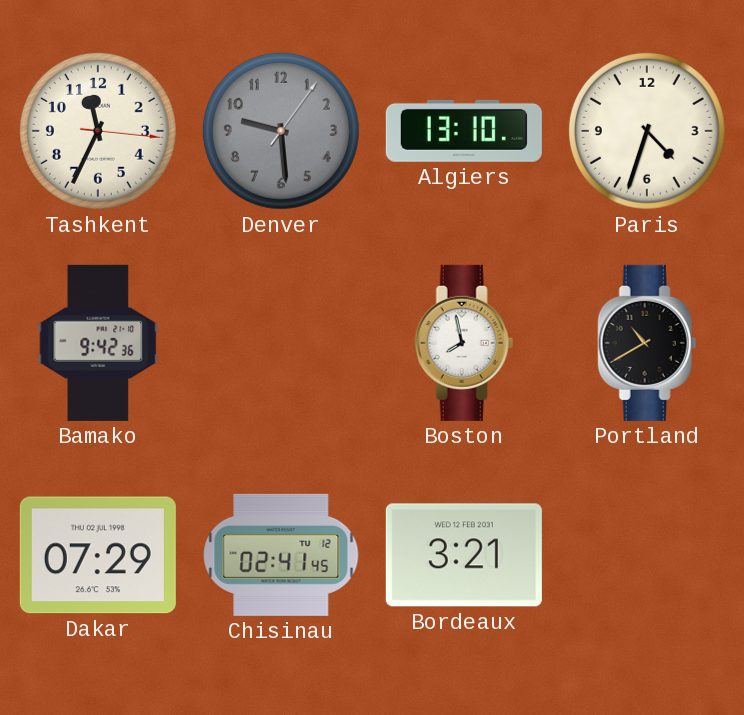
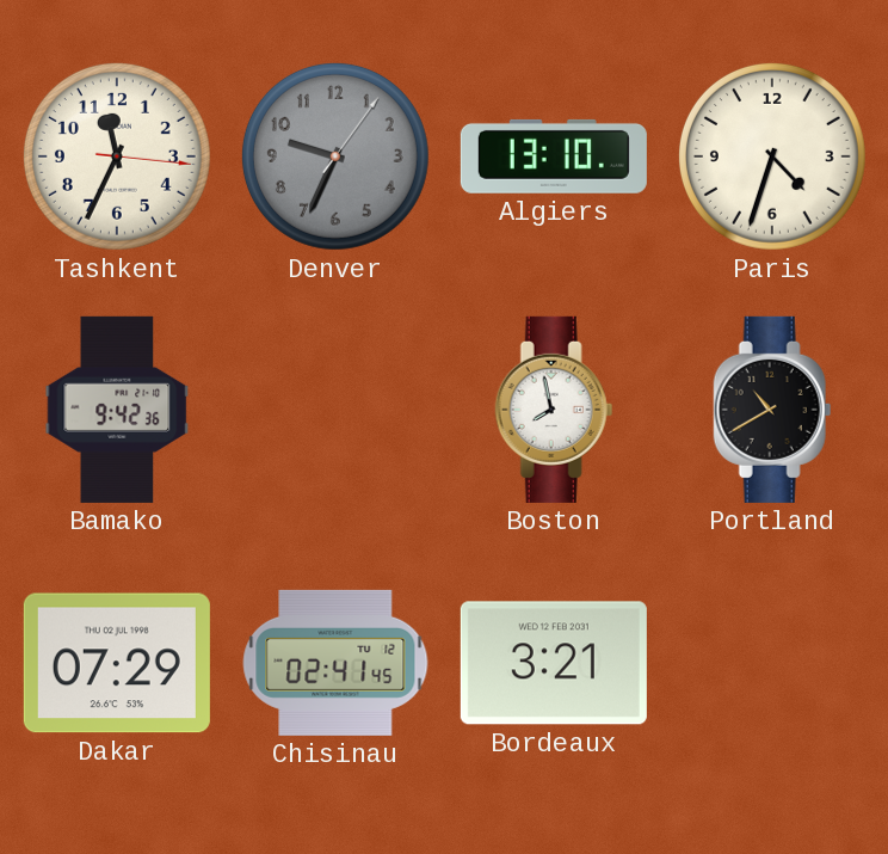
Denver: 9:29 -> 9:34 (335, 156)
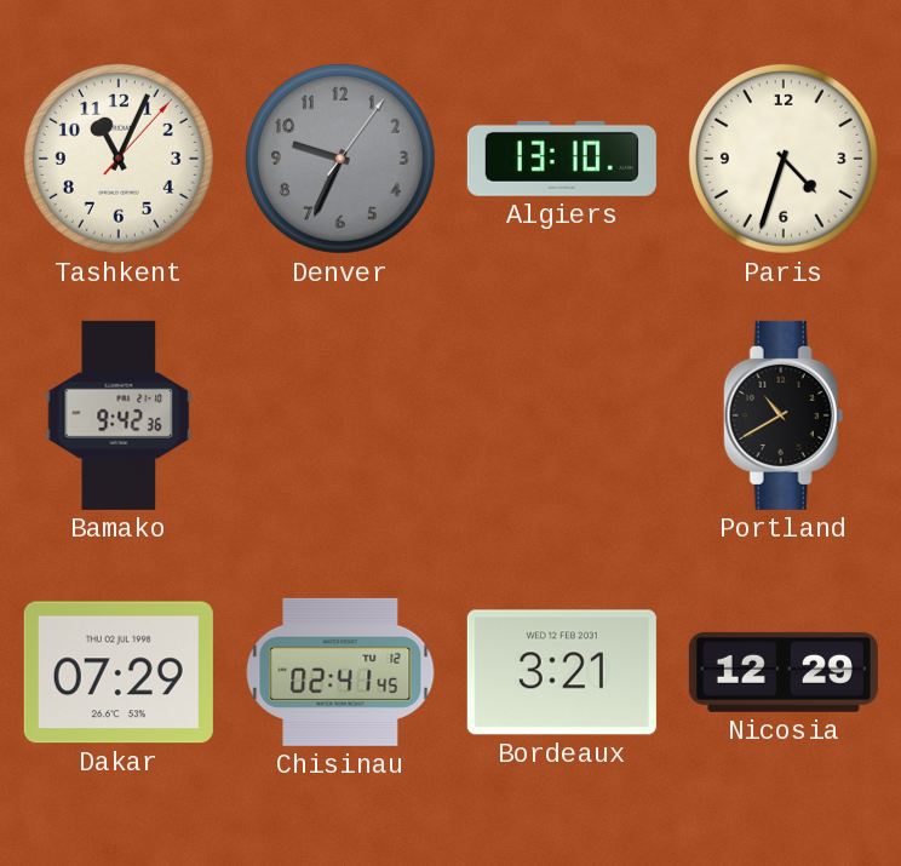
Tashkent: 11:34 -> 11:04 (119, 159)
Boston: 7:58 -> none (554, 410)
Nicosia: none -> 12:29 (784, 672)
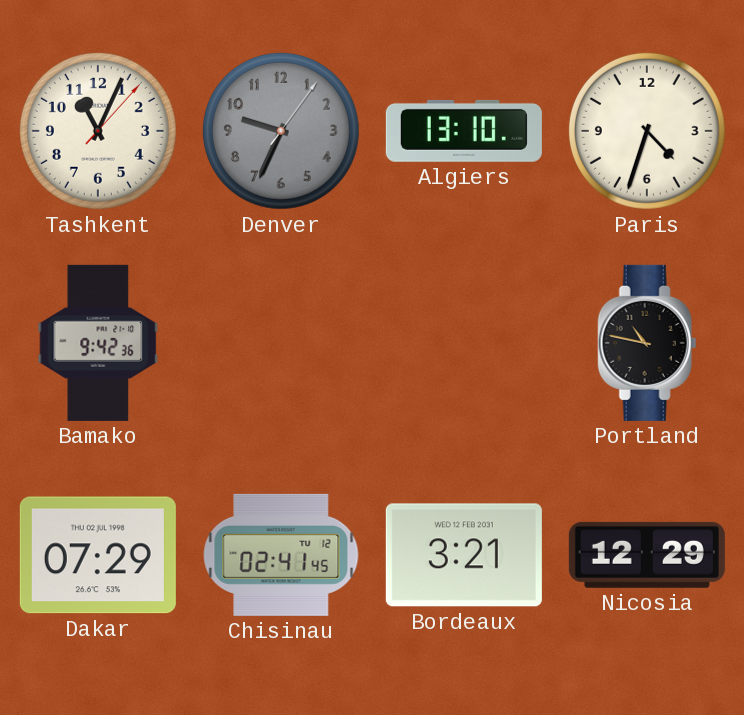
Portland: 10:40 -> 10:47 (647, 343)
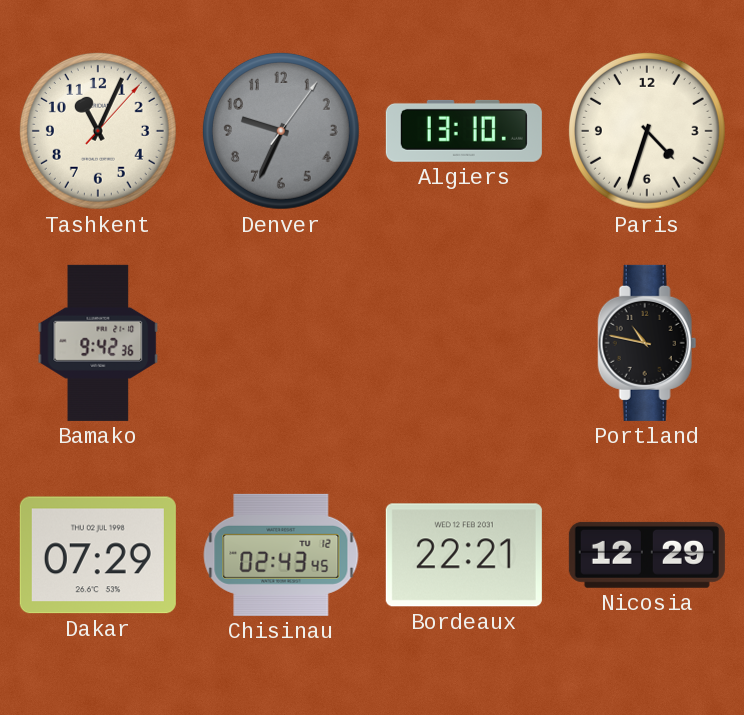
Chisinau: 02:41 -> 02:43 (281, 555)
Bordeaux: 3:21 -> 22:21 (464, 555)
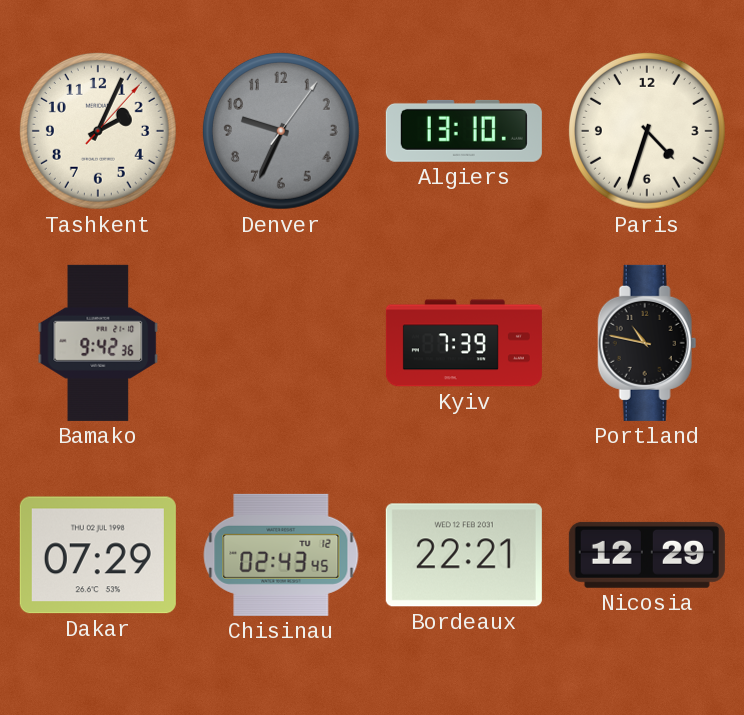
Tashkent: 11:04 -> 2:04 (98, 131)
Kyiv: none -> 7:39 (464, 343)
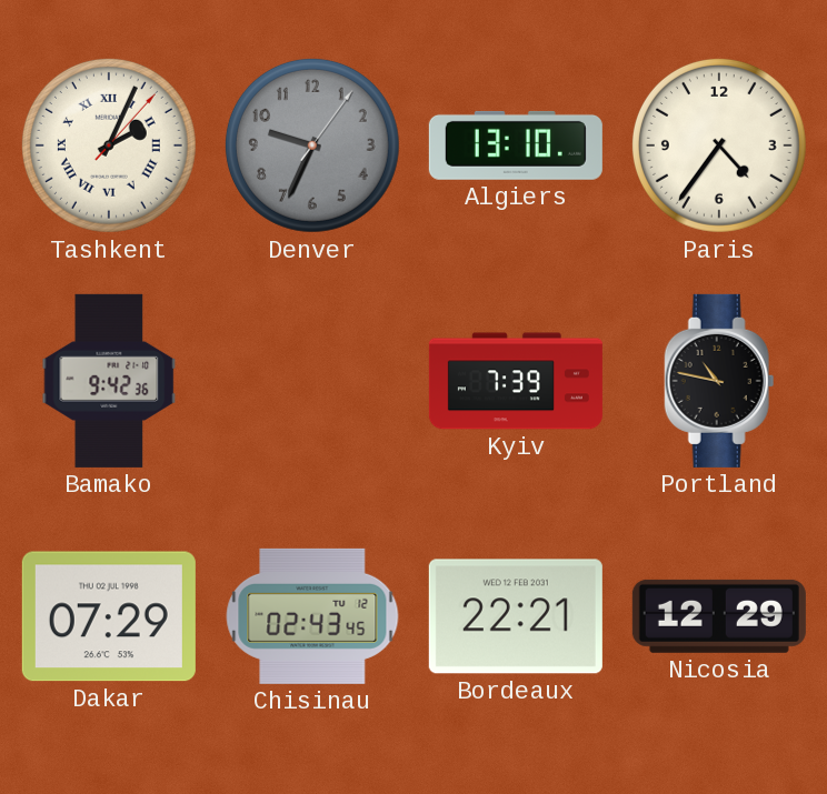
Tashkent numerals: Arabic -> Roman (109, 145)
Paris: 4:33 -> 4:36 (719, 145)
